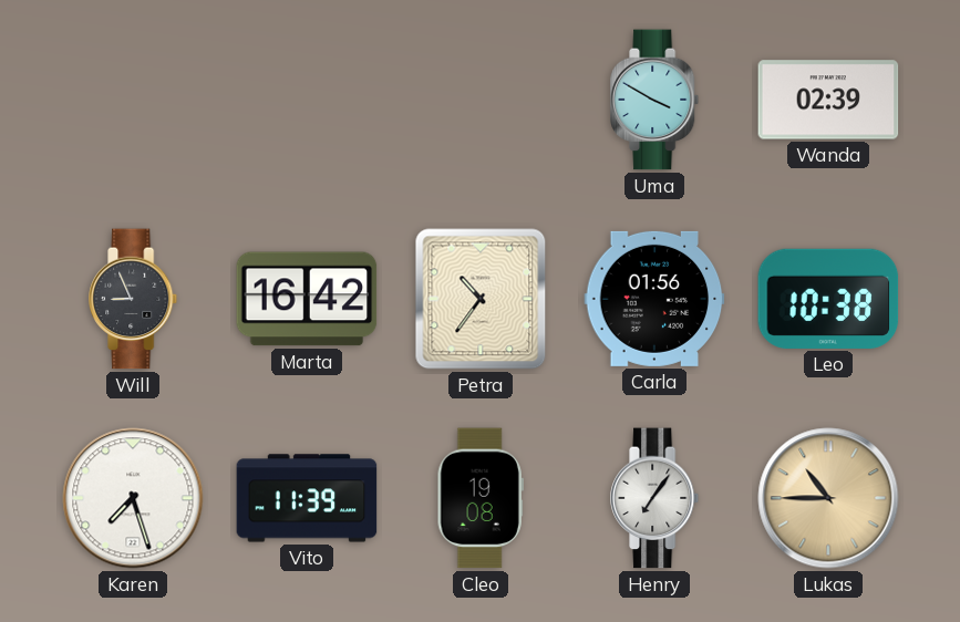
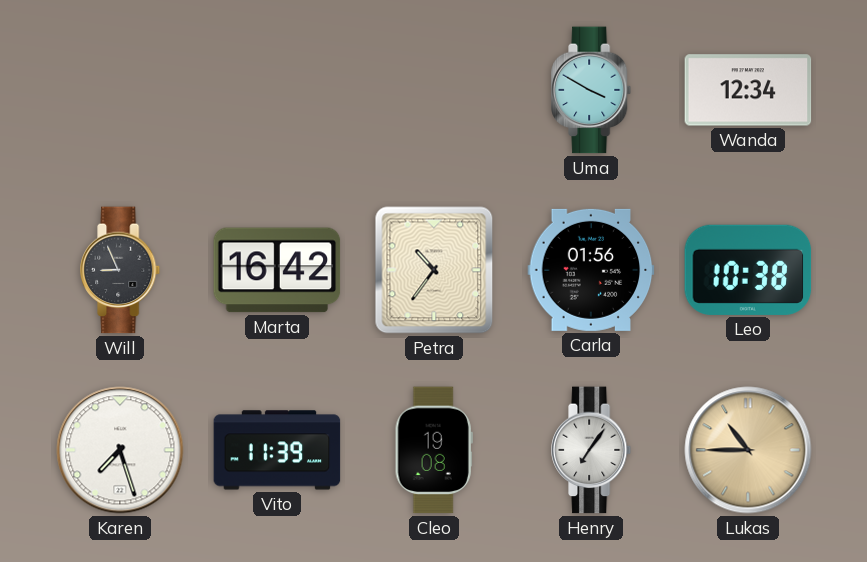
Wanda: 02:39 -> 12:34 (748, 90)
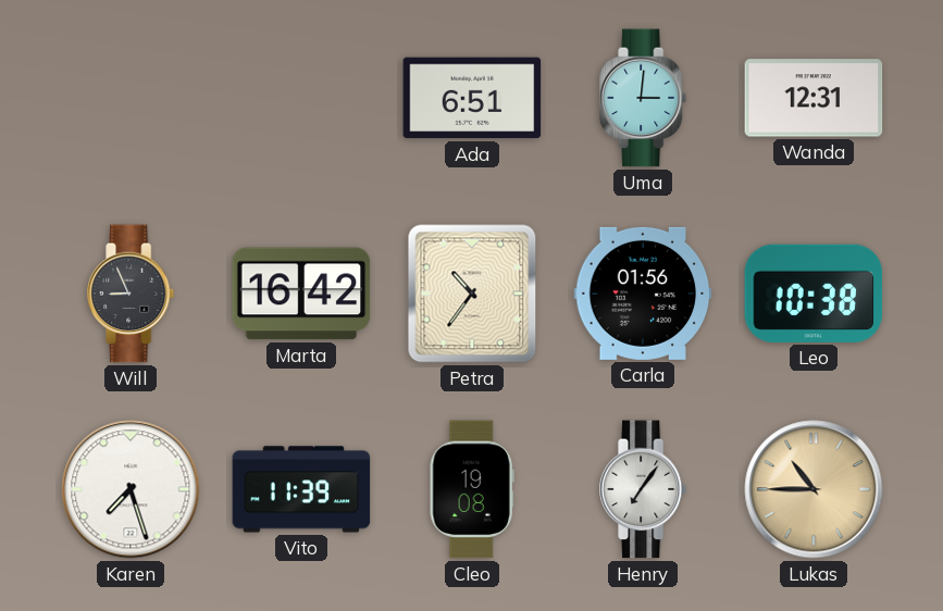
Ada: none -> 6:51 (472, 98)
Uma: 3:50 -> 3:01 (644, 98)
Wanda: 12:34 -> 12:31 (814, 98)
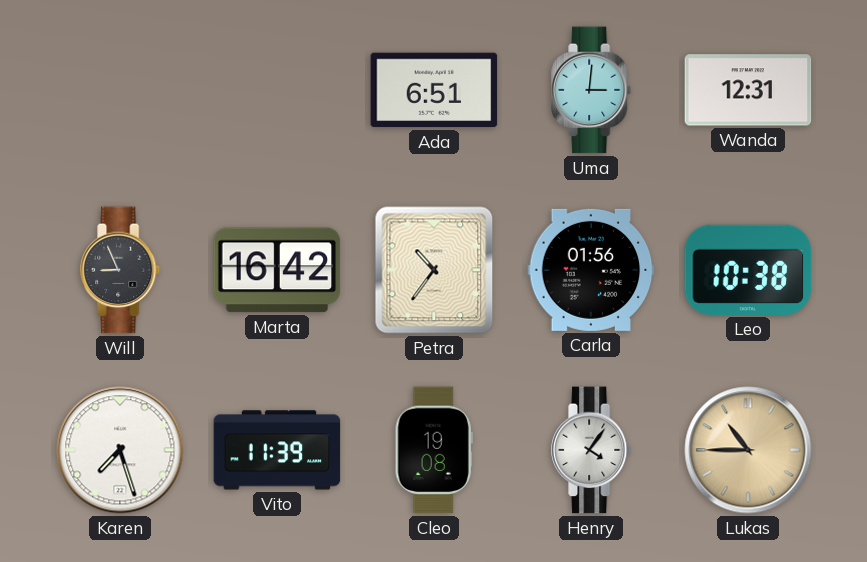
Henry: 7:06 -> 4:06 (592, 450)
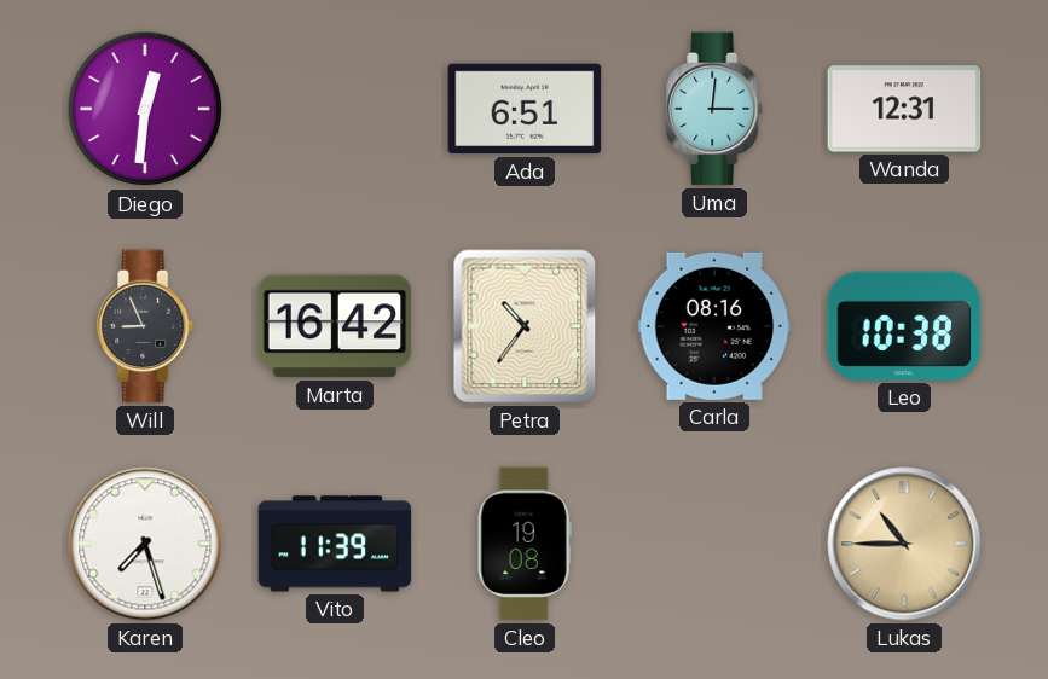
Diego: none -> 12:31 (145, 109)
Carla: 01:56 -> 08:16 (714, 326)
Henry: 4:06 -> none (592, 450)
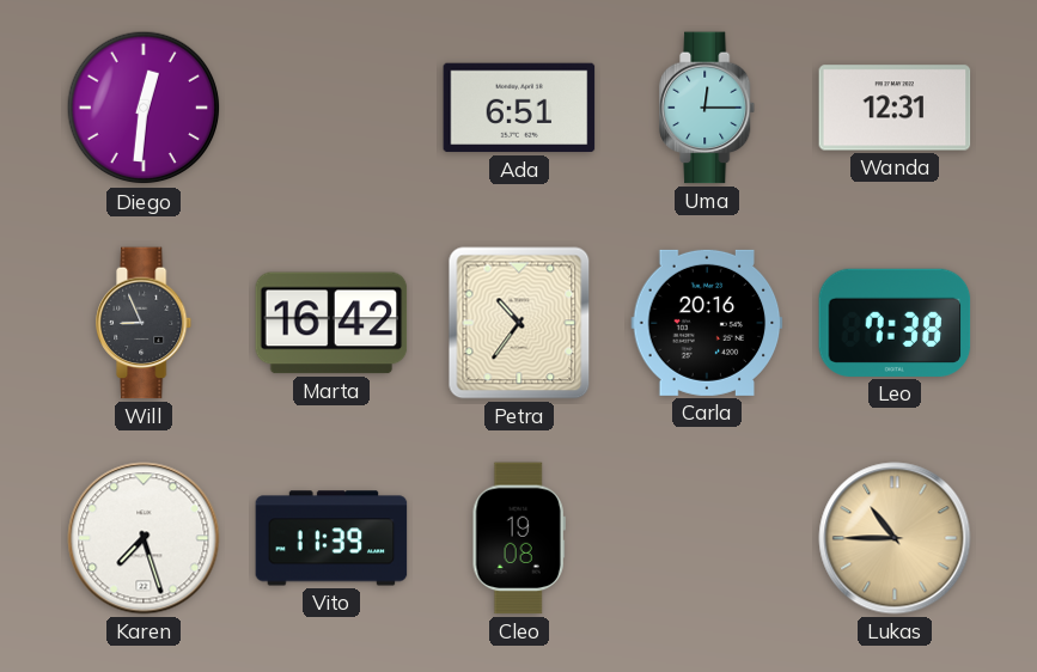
Uma: 3:01 -> 12:15 (708, 108)
Carla: 08:16 -> 20:16 (707, 323)
Leo: 10:38 -> 7:38 (895, 323)
